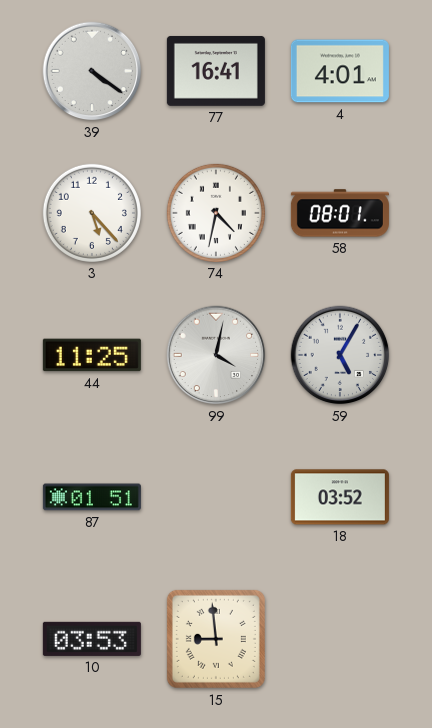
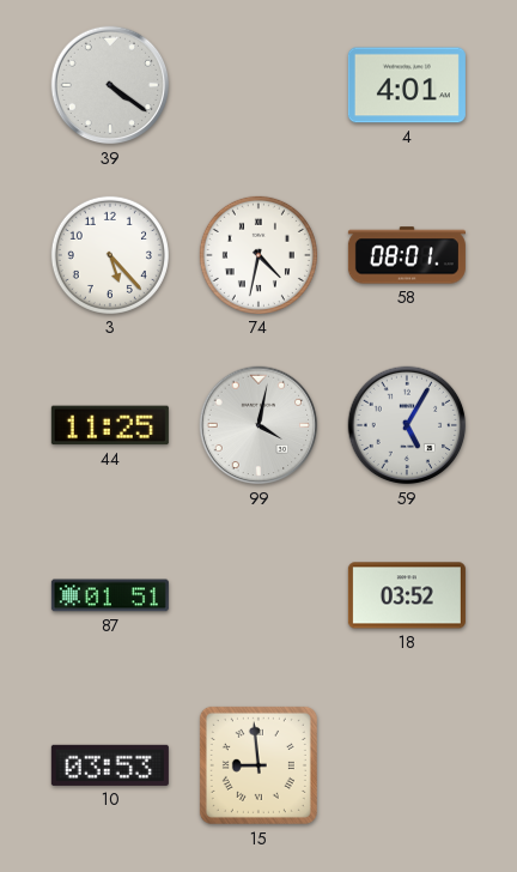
77: 16:41 -> none (216, 71)
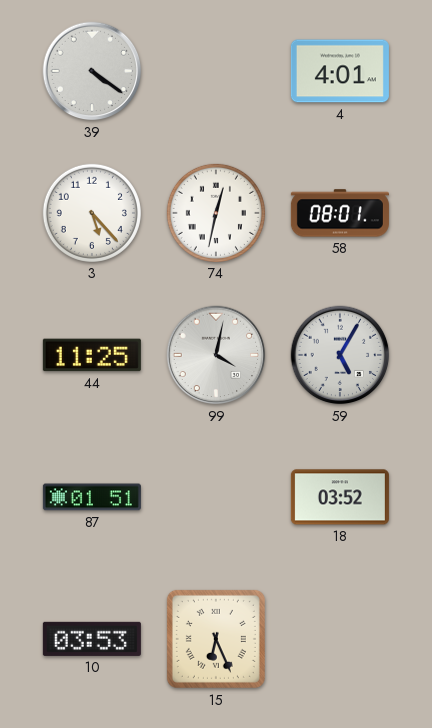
74: 4:32 -> 12:32 (216, 213)
15: 8:59 -> 6:26 (216, 639)
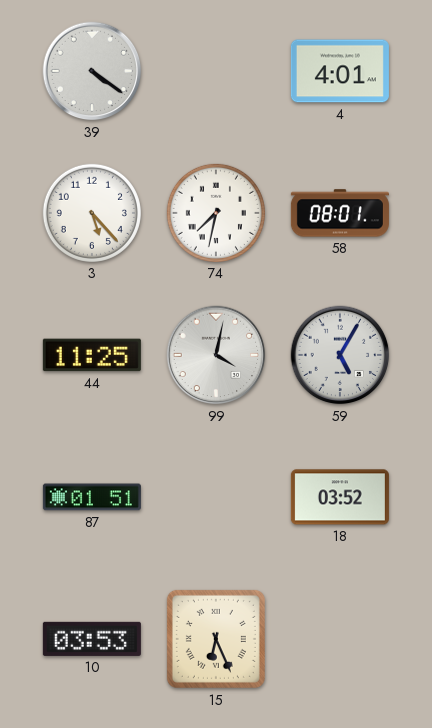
74: 12:32 -> 7:32 (216, 213)
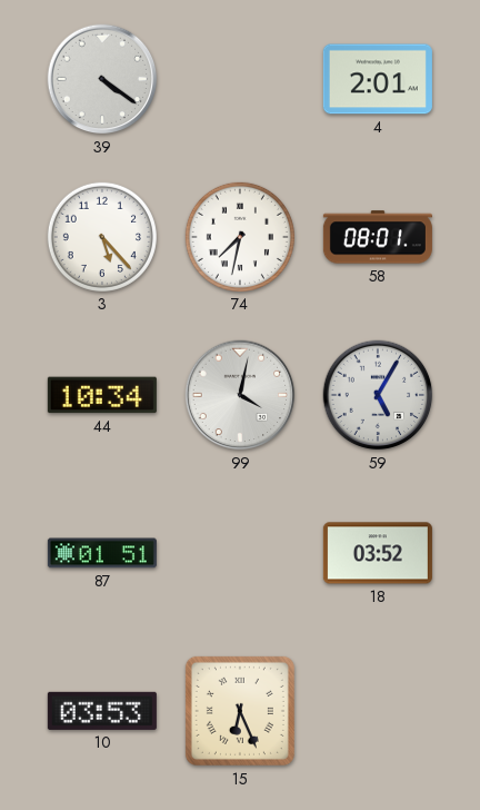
4: 4:01 -> 2:01 (378, 79)
44: 11:25 -> 10:34 (102, 395)
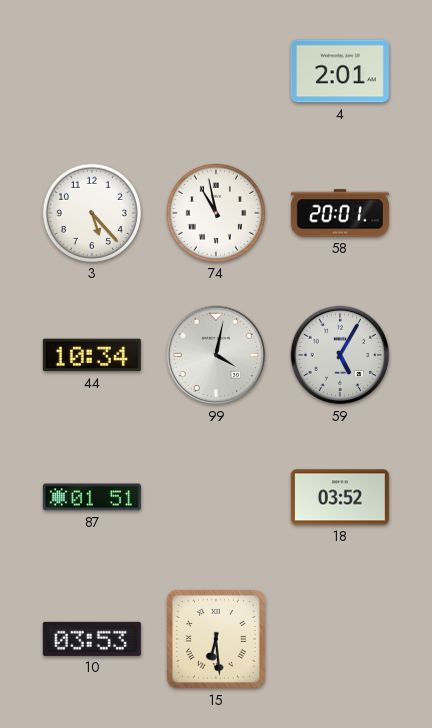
39: 4:21 -> none (102, 79)
74: 7:32 -> 10:58 (216, 213)
58: 08:01 -> 20:01 (340, 213)
15: 6:26 -> 6:29 (216, 639)
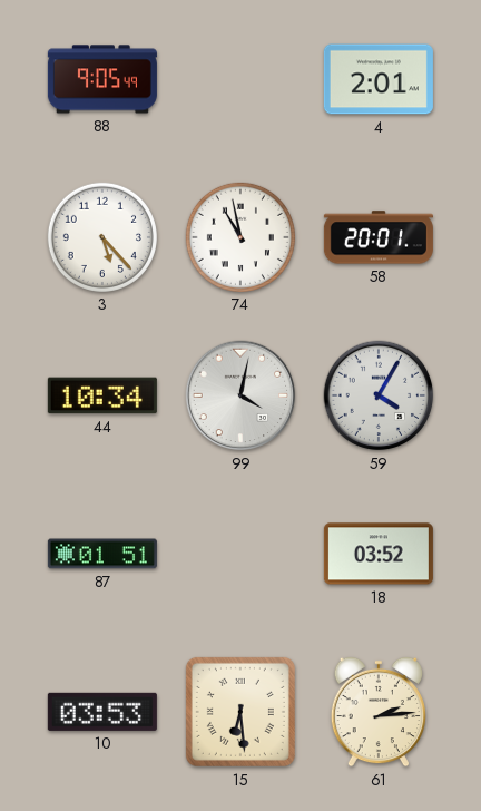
88: none -> 9:05 (102, 79)
59: 5:05 -> 4:05 (379, 395)
61: none -> 2:14 (377, 712)
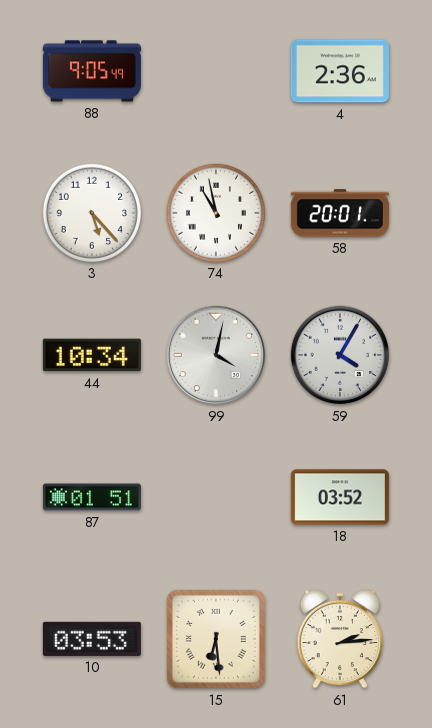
4: 2:01 -> 2:36 (340, 71)
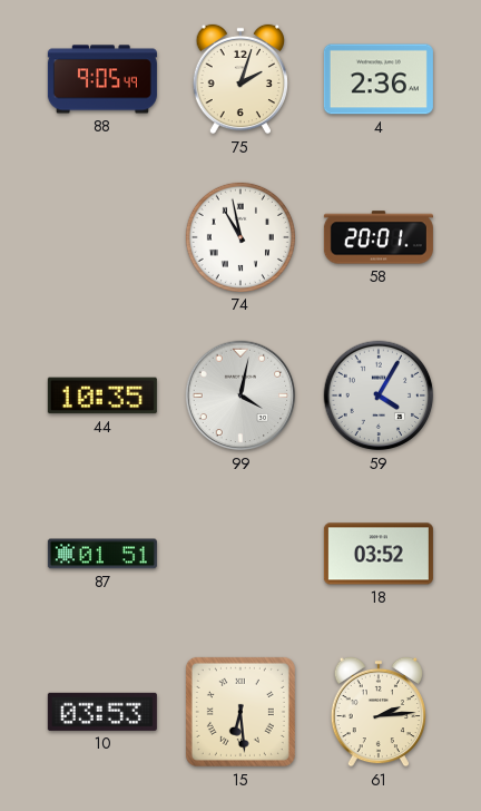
75: none -> 2:03 (239, 79)
3: 5:23 -> none (92, 213)
44: 10:34 -> 10:35 (102, 395)
